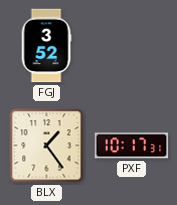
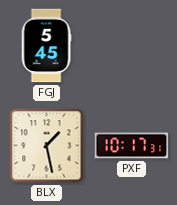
FGJ: 3:52 -> 5:45 (46, 46)
BLX: 1:24 -> 1:28 (47, 146)
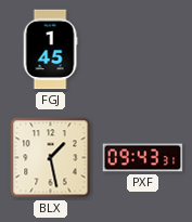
FGJ: 5:45 -> 1:45 (50, 50)
PXF: 10:17 -> 09:43 (143, 158)
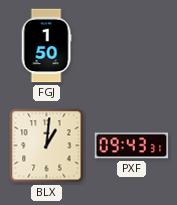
FGJ: 1:45 -> 1:50 (46, 46)
BLX: 1:28 -> 1:01 (47, 146)
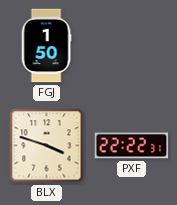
BLX: 1:01 -> 3:48 (47, 146)
PXF: 09:43 -> 22:22 (132, 146)
